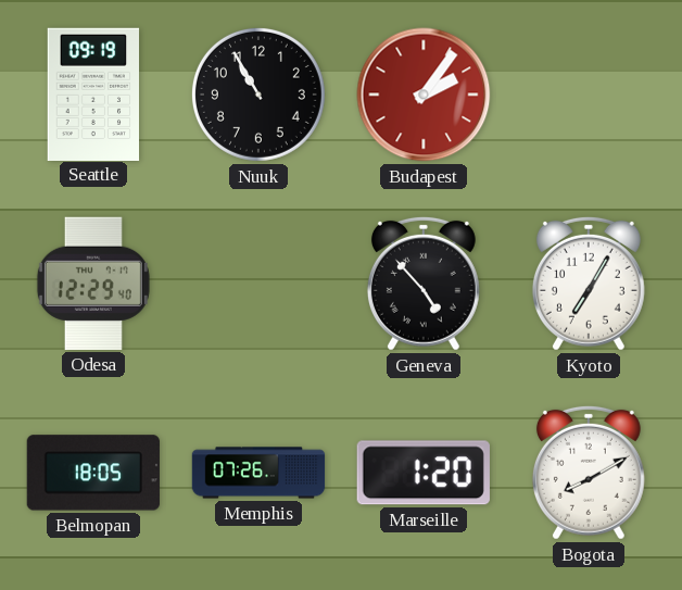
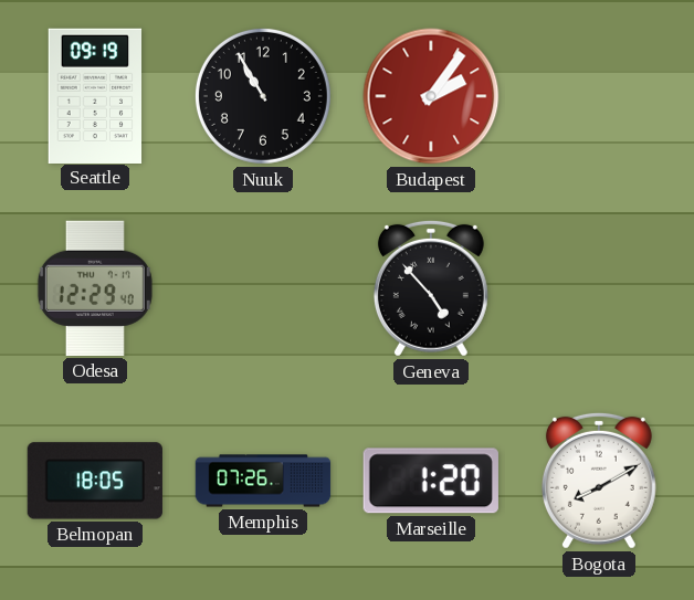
Kyoto: 7:05 -> none (589, 284)
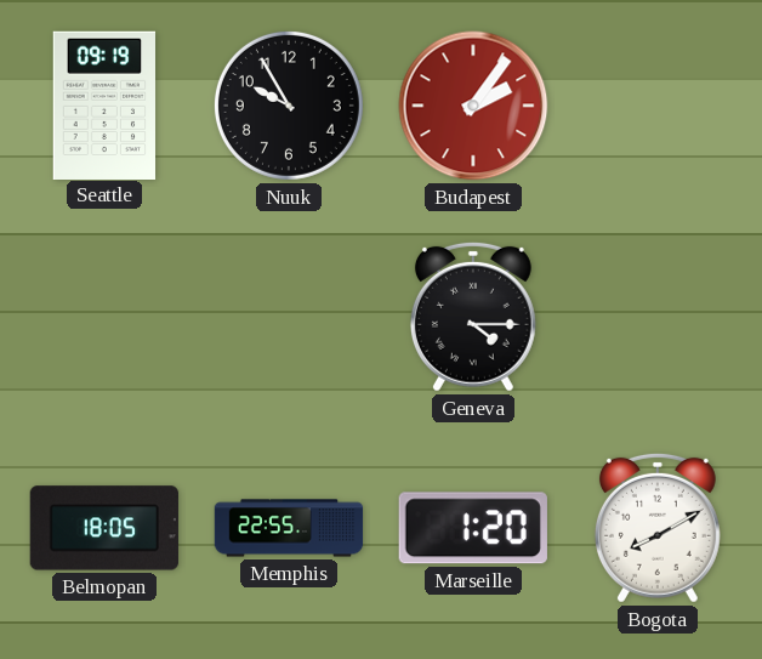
Nuuk: 10:55 -> 9:55 (289, 106)
Odesa: 12:29 -> none (95, 288)
Geneva: 4:53 -> 4:15 (473, 317)
Memphis: 07:26 -> 22:55 (289, 528)
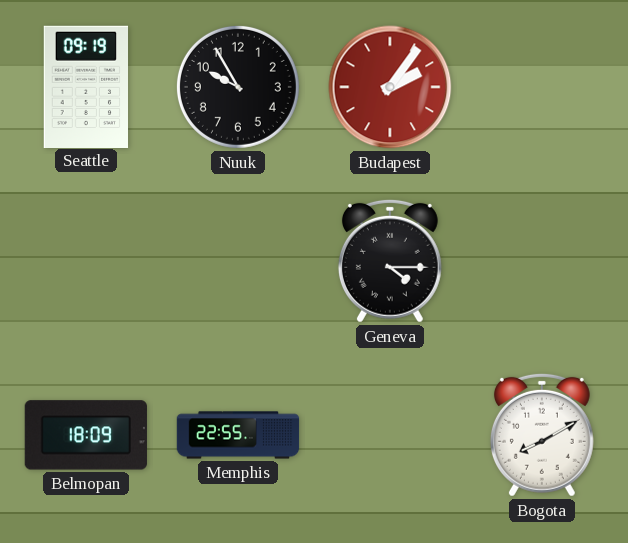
Belmopan: 18:05 -> 18:09 (85, 435)
Marseille: 1:20 -> none (473, 528)
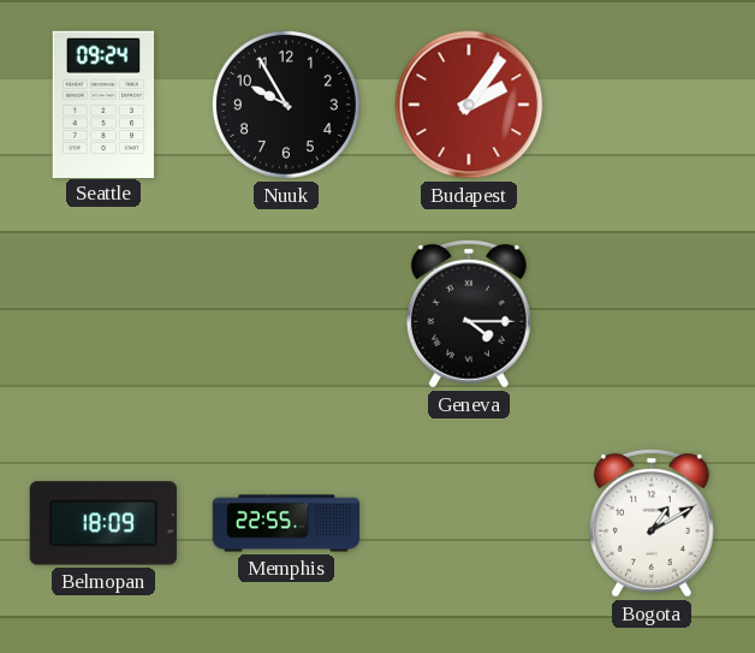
Seattle: 09:19 -> 09:24 (103, 103)
Bogota: 8:10 -> 1:10 (652, 523)
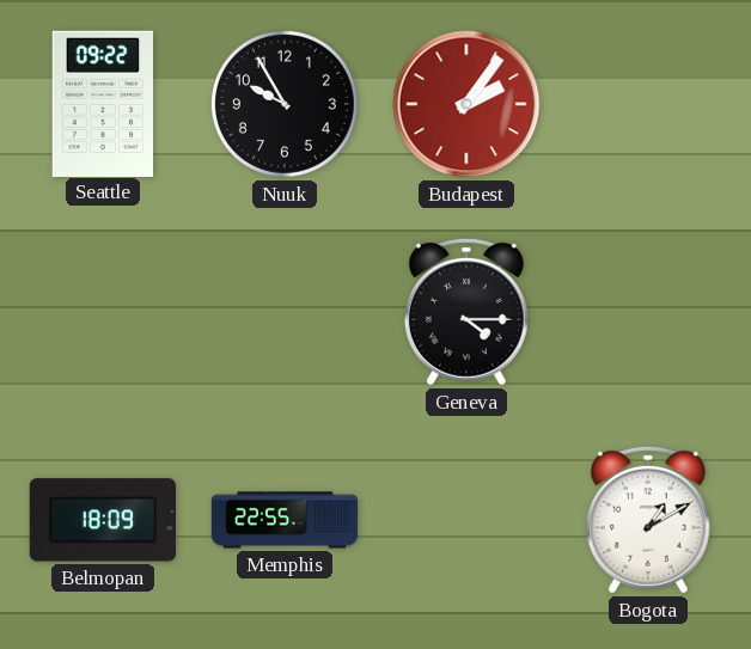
Seattle: 09:24 -> 09:22 (103, 103)
